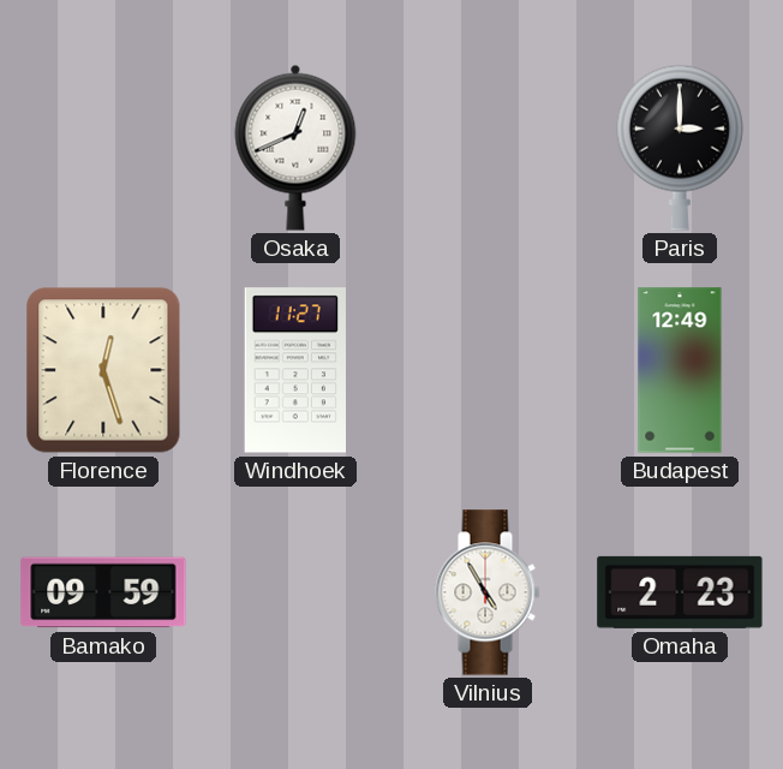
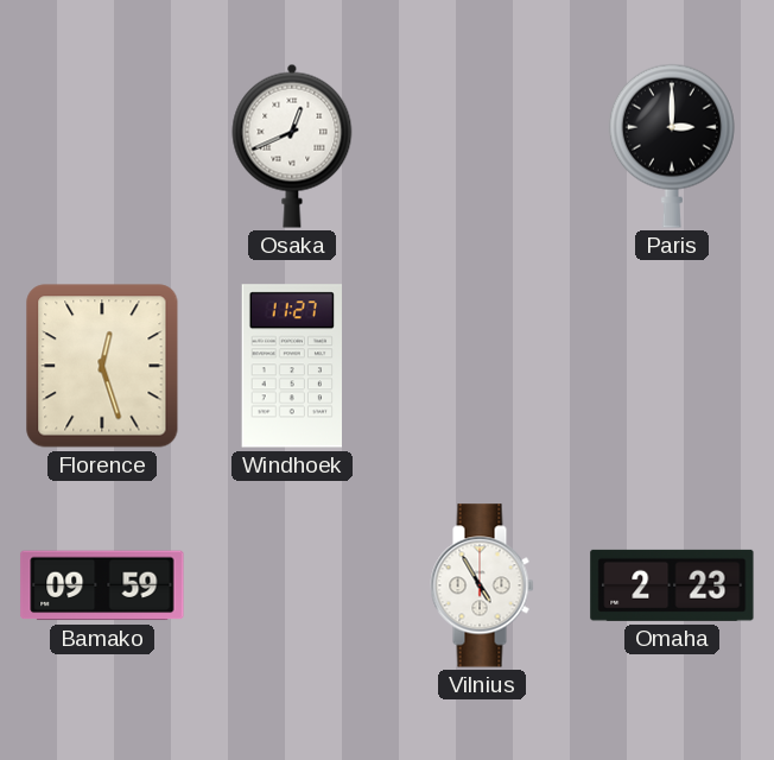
Budapest: 12:49 -> none (680, 370)
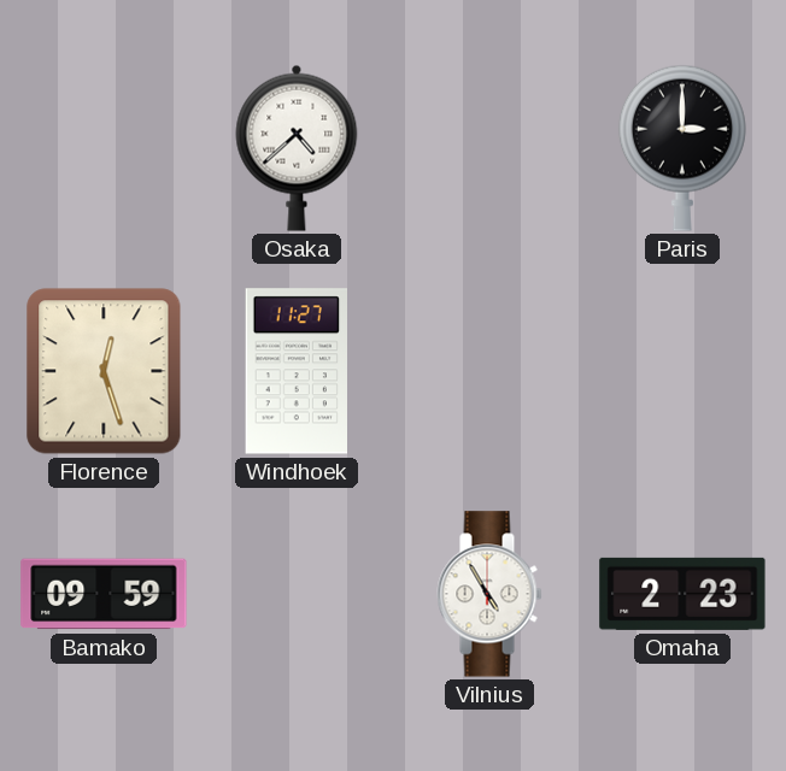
Osaka: 12:41 -> 4:38 (297, 148)
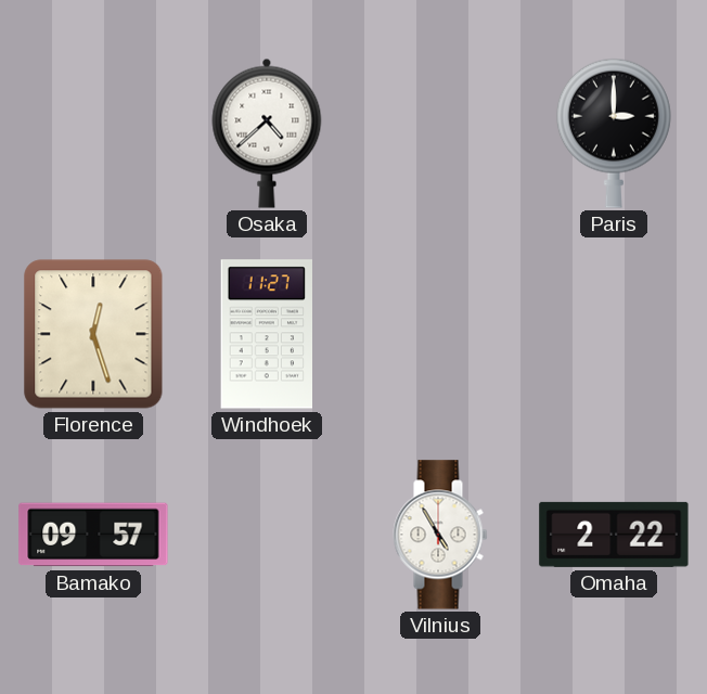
Bamako: 09:59 -> 09:57 (93, 535)
Omaha: 2:23 -> 2:22 (614, 535)
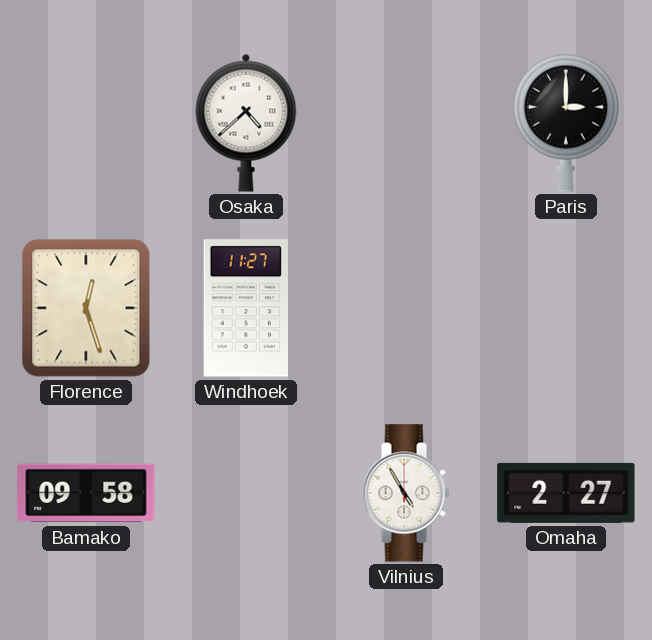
Bamako: 09:57 -> 09:58 (86, 493)
Omaha: 2:22 -> 2:27 (566, 493)
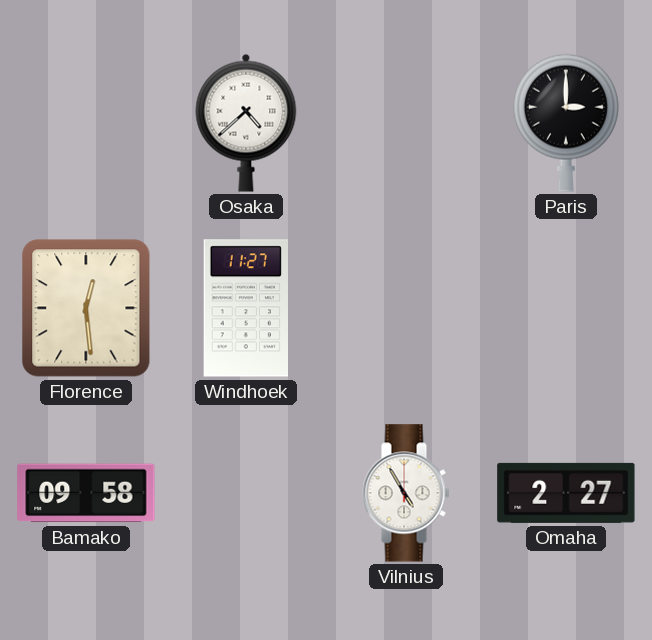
Florence: 12:27 -> 12:29 (86, 308)
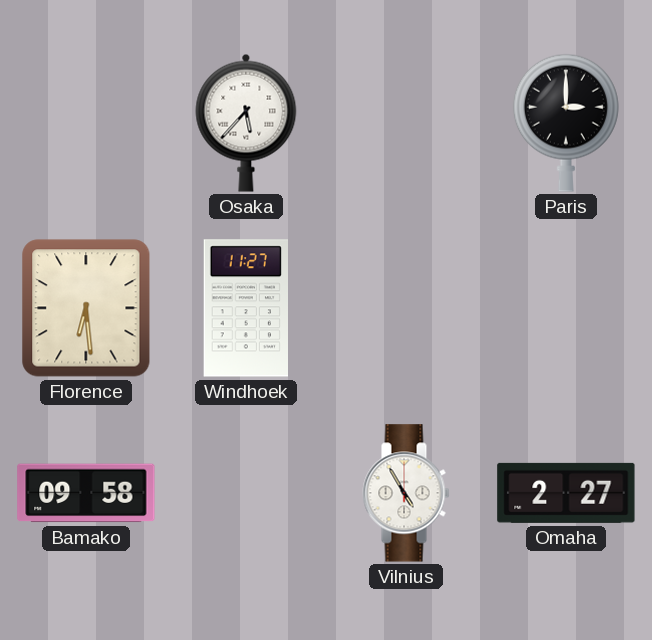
Osaka: 4:38 -> 5:37 (246, 123)
Florence: 12:29 -> 6:29 (86, 308)
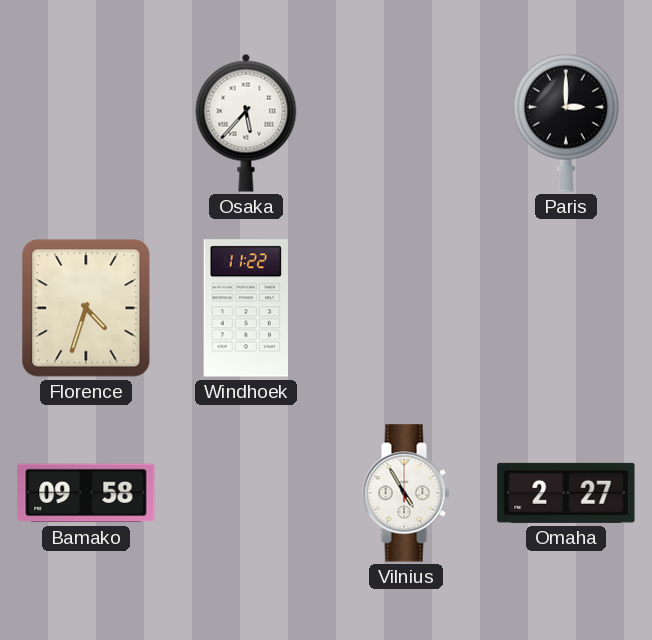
Florence: 6:29 -> 4:33 (86, 308)
Windhoek: 11:27 -> 11:22 (245, 308)
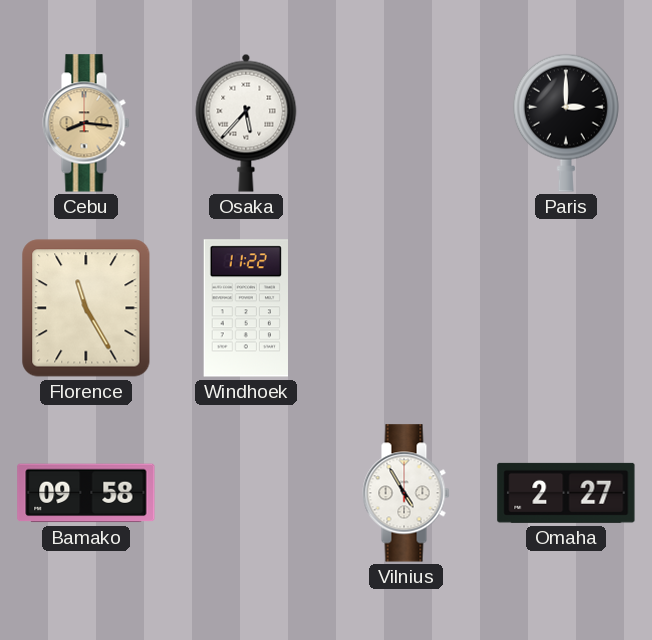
Cebu: none -> 8:16 (86, 123)
Florence: 4:33 -> 11:25 (86, 308)
